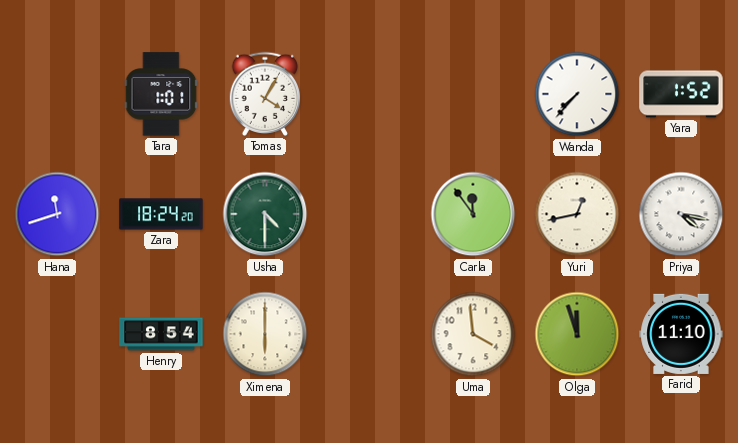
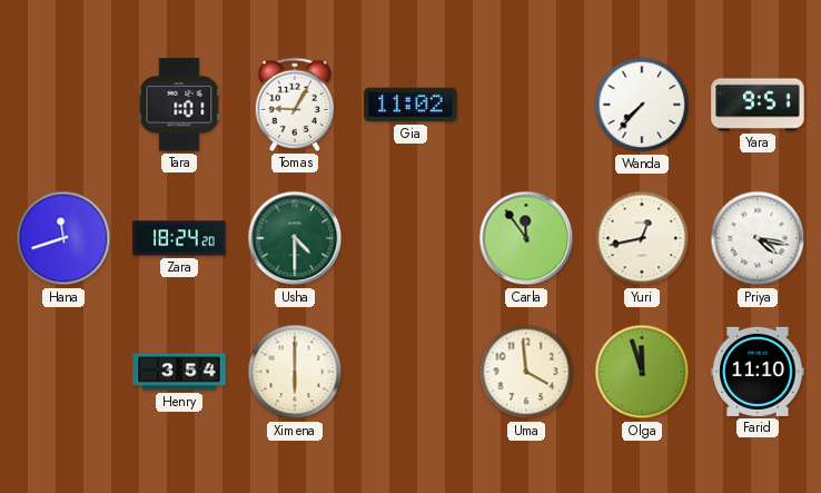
Tomas: 4:05 -> 9:05 (295, 105)
Gia: none -> 11:02 (410, 105)
Yara: 1:52 -> 9:51 (758, 105)
Henry: 8:54 -> 3:54 (179, 372)
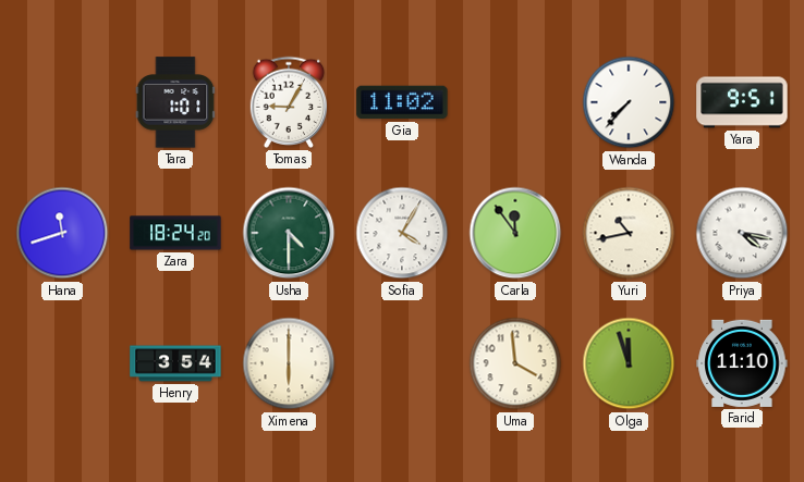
Sofia: none -> 4:05 (402, 233)
Yuri: 12:43 -> 10:43 (629, 233)
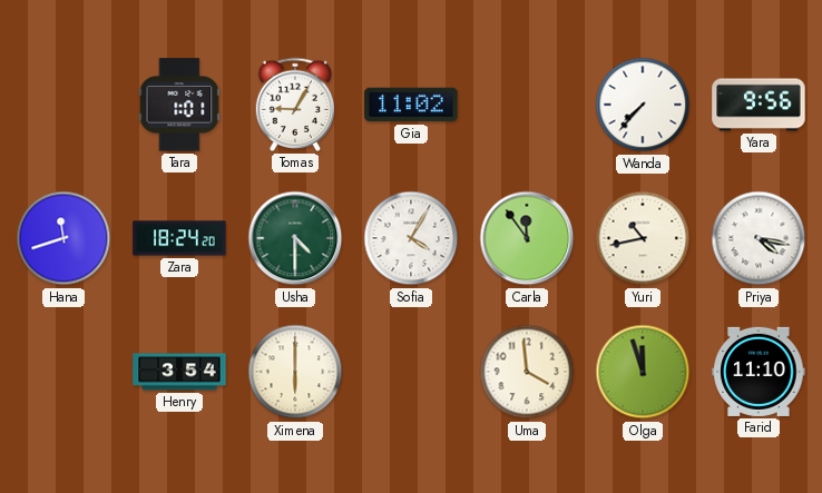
Yara: 9:51 -> 9:56 (759, 105)
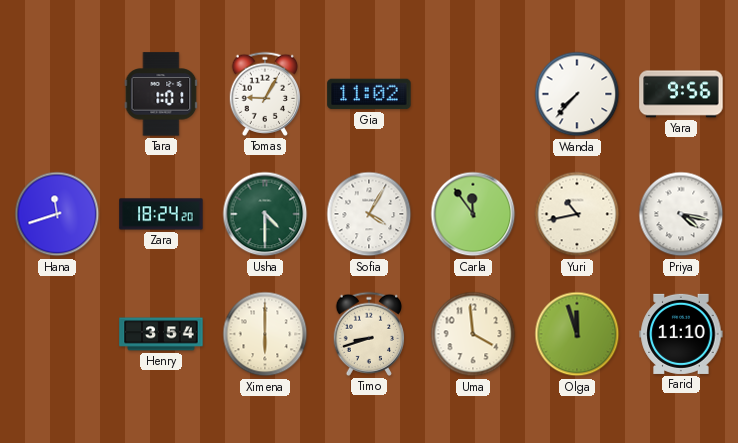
Timo: none -> 8:42 (369, 334)
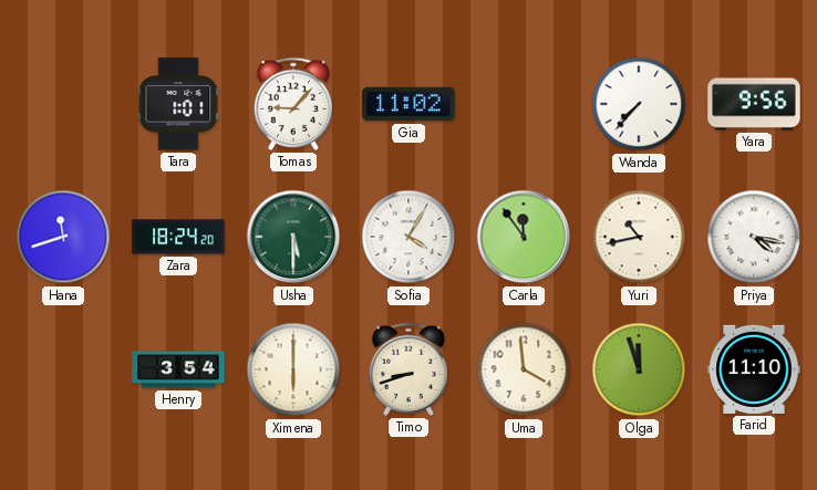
Tomas: 9:05 -> 9:07 (293, 104)
Usha: 4:30 -> 5:30 (293, 237)
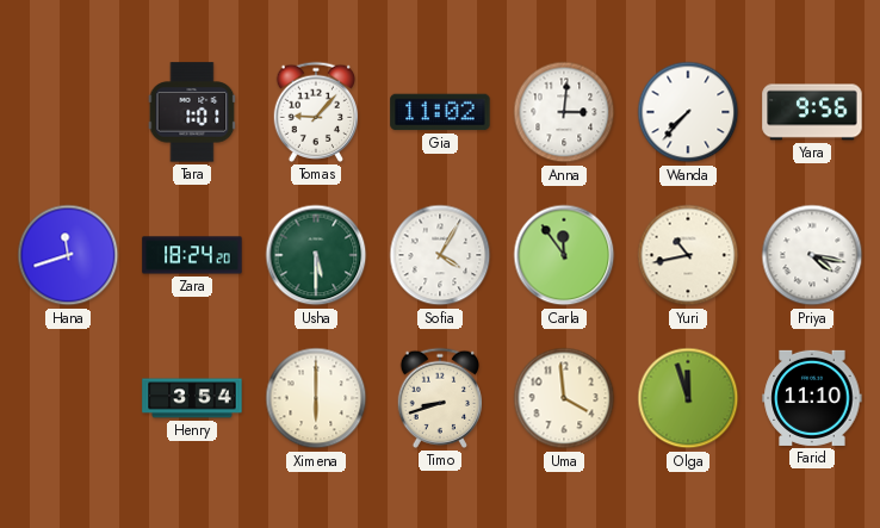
Anna: none -> 3:01 (564, 112)
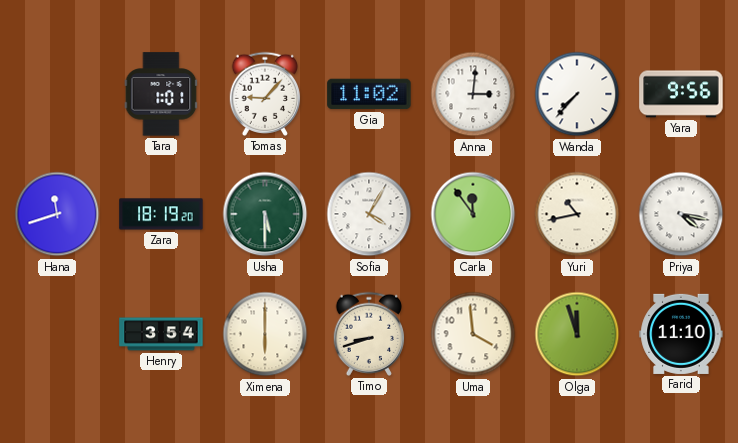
Zara: 18:24 -> 18:19 (161, 214)
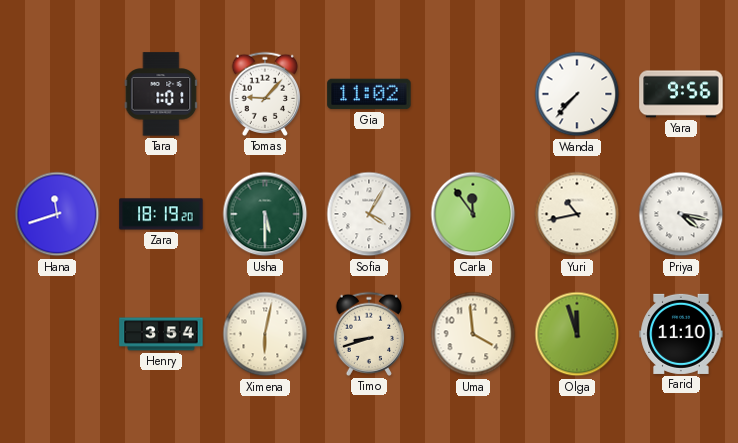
Anna: 3:01 -> none (473, 94)
Ximena: 6:00 -> 6:02 (265, 334)
